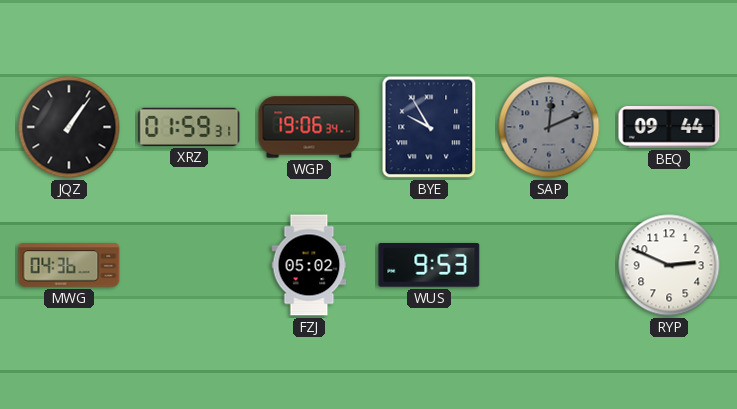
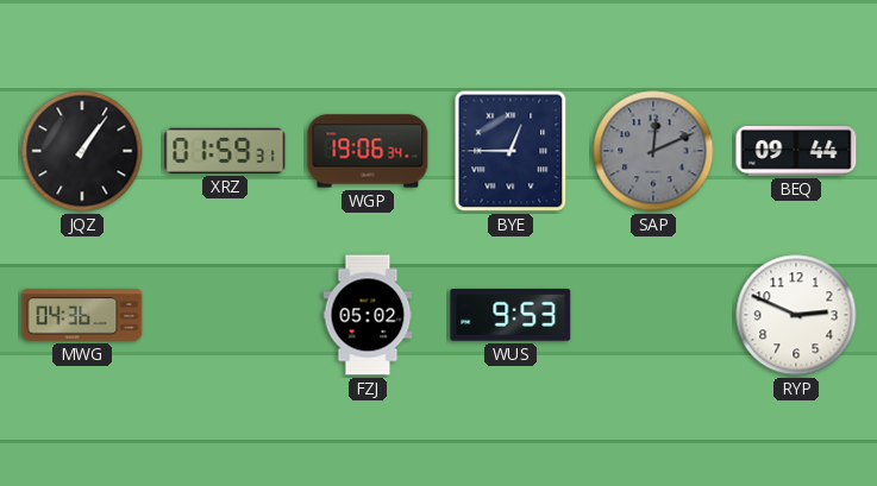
BYE: 9:55 -> 12:45 (510, 151)
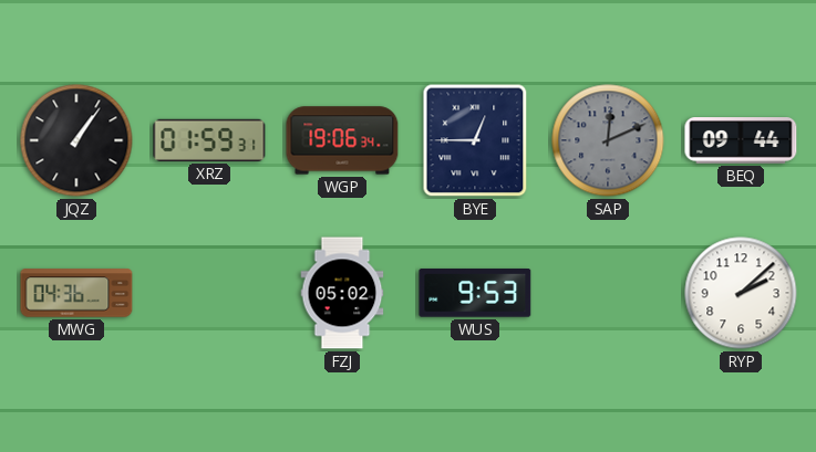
RYP: 2:49 -> 2:08 (741, 293)
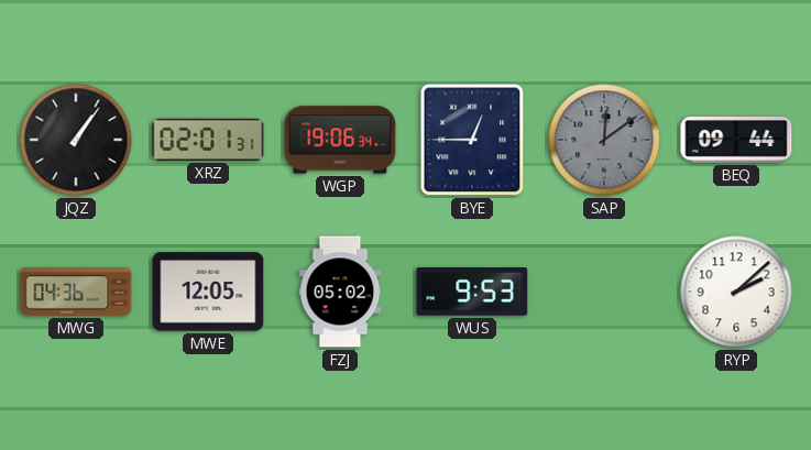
XRZ: 01:59 -> 02:01 (208, 140)
SAP: 12:11 -> 12:09 (604, 140)
MWE: none -> 12:05 (208, 292)
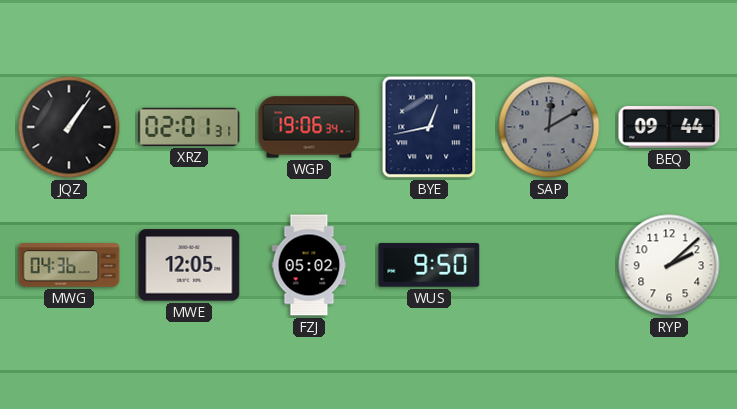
BYE: 12:45 -> 12:43 (429, 127)
SAP: 12:09 -> 12:10 (549, 127)
WUS: 9:53 -> 9:50 (429, 265)
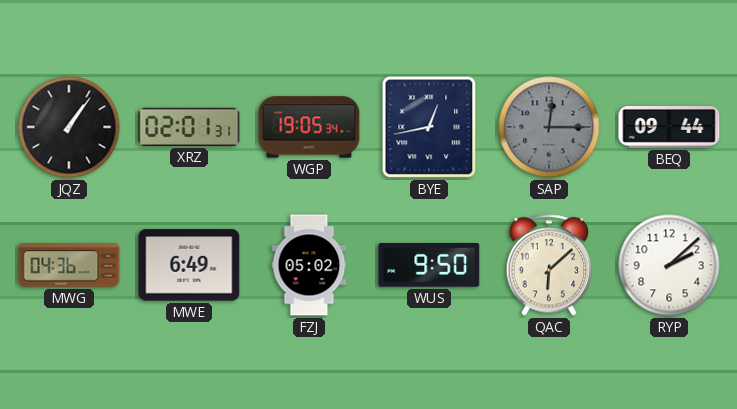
WGP: 19:06 -> 19:05 (309, 127)
SAP: 12:10 -> 12:15 (549, 127)
MWE: 12:05 -> 6:49 (189, 265)
QAC: none -> 6:08 (549, 265)
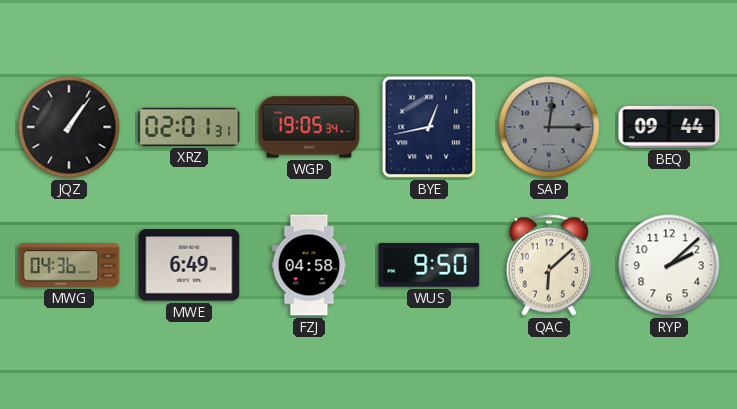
FZJ: 05:02 -> 04:58 (309, 265)
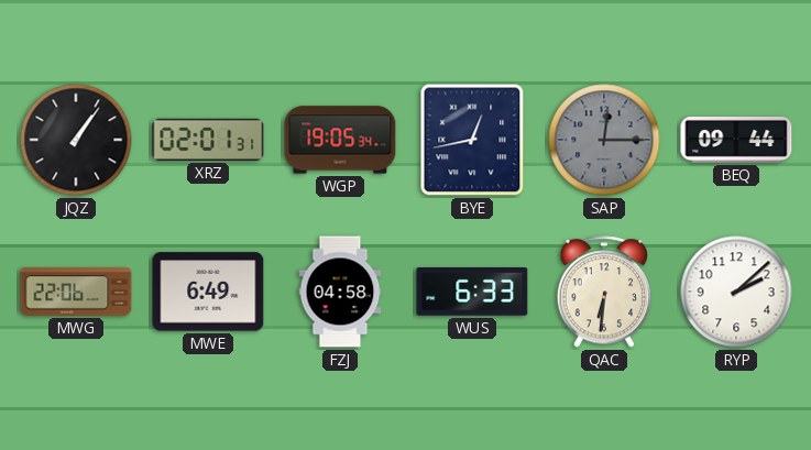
MWG: 04:36 -> 22:06 (76, 292)
WUS: 9:50 -> 6:33 (472, 292)
QAC: 6:08 -> 6:31 (604, 292)
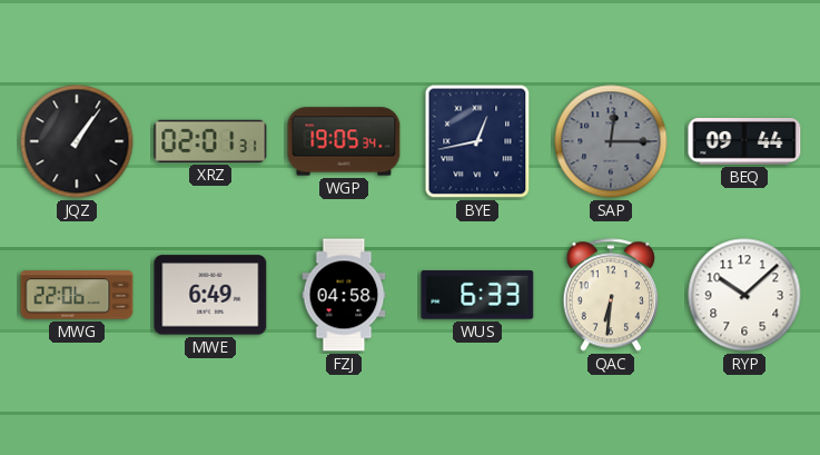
RYP: 2:08 -> 10:08 (744, 295)
